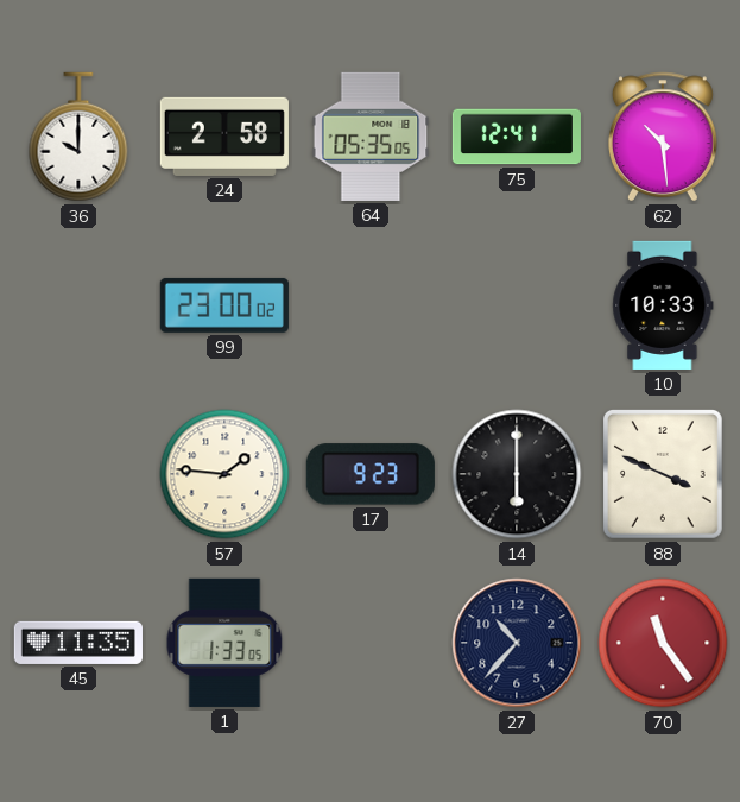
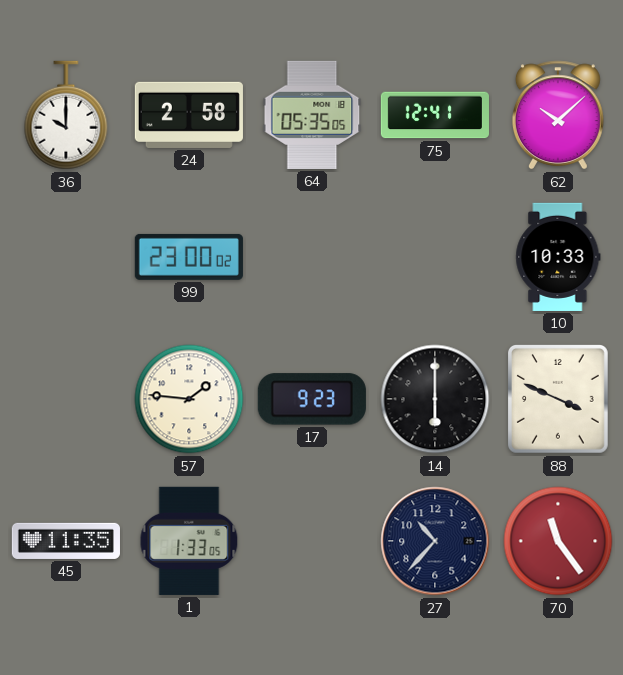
62: 10:29 -> 10:08 (558, 115)
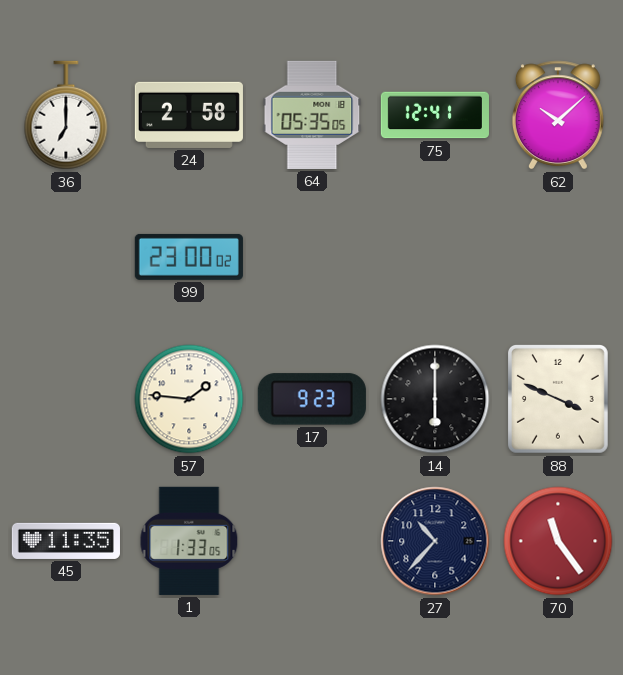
36: 10:00 -> 7:00 (66, 115)
10: 10:33 -> none (558, 257)
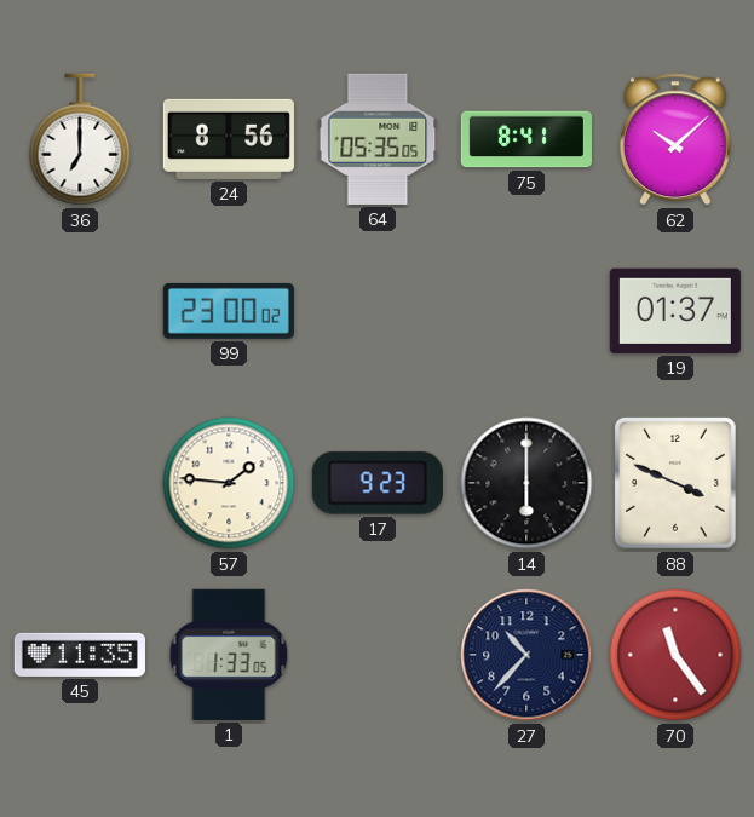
24: 2:58 -> 8:56 (229, 139)
75: 12:41 -> 8:41 (526, 139)
19: none -> 01:37 (675, 311)
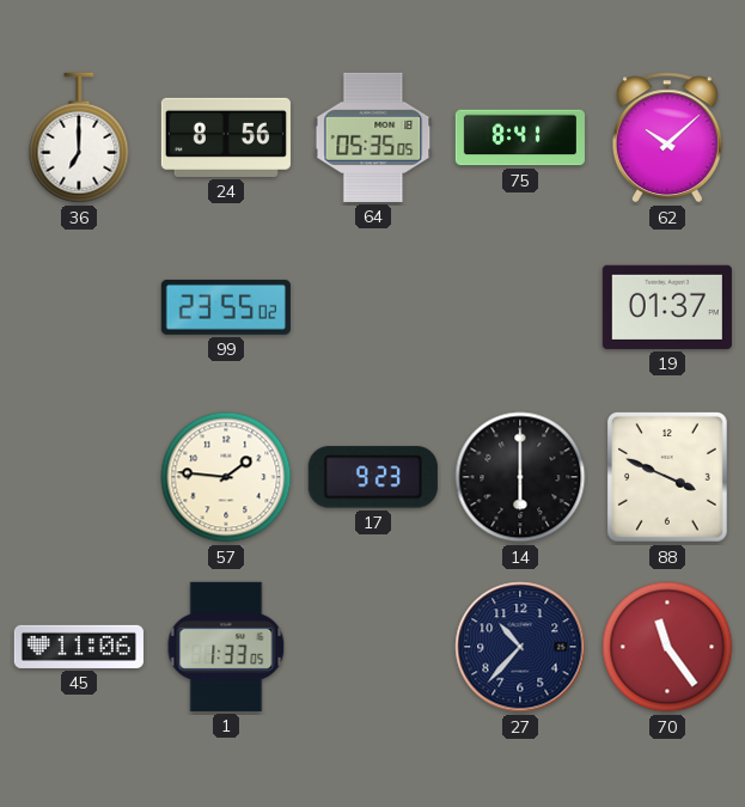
99: 23:00 -> 23:55 (226, 307)
45: 11:35 -> 11:06 (79, 647)
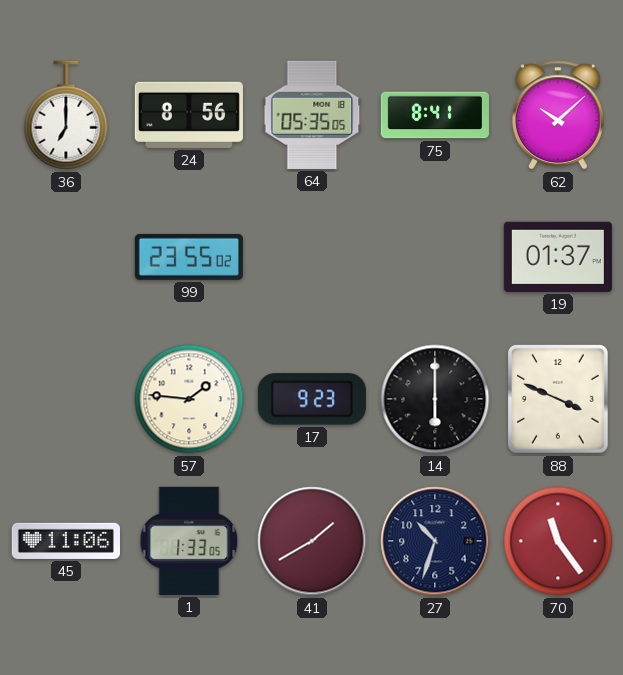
41: none -> 1:40 (312, 541)
27: 10:37 -> 10:33 (435, 541)
